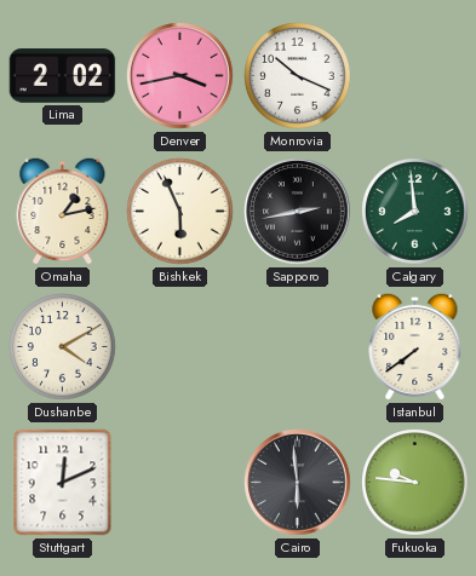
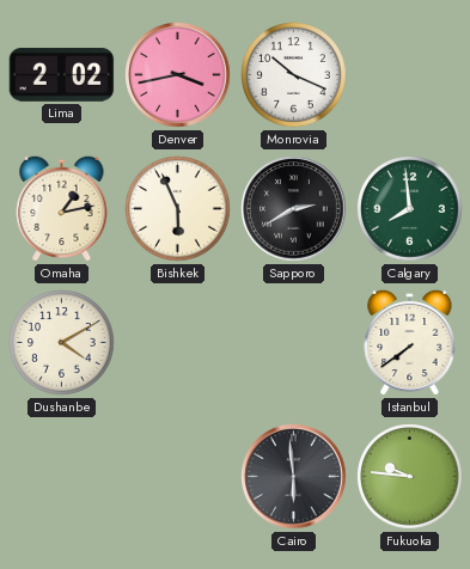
Sapporo: 2:43 -> 2:40 (294, 209)
Stuttgart: 12:11 -> none (63, 483)
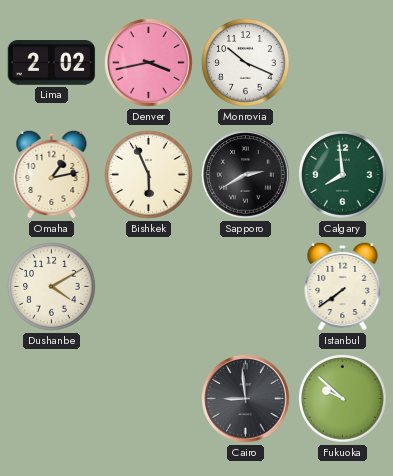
Cairo: 5:59 -> 8:59 (246, 399)
Fukuoka: 9:46 -> 9:52 (343, 399)
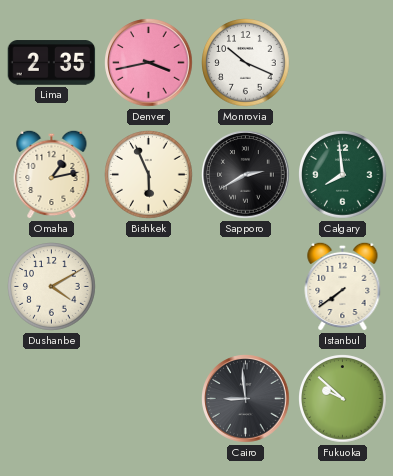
Lima: 2:02 -> 2:35 (52, 63)
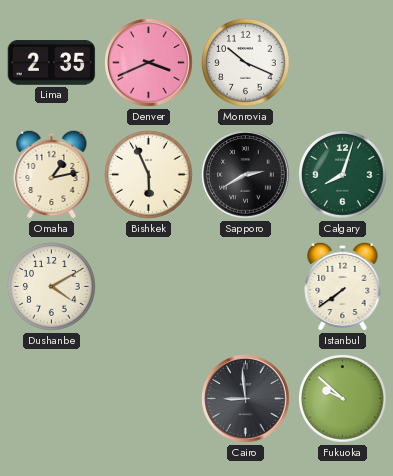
Denver: 3:43 -> 3:41 (149, 63)
Calgary: 7:59 -> 8:03 (343, 175)
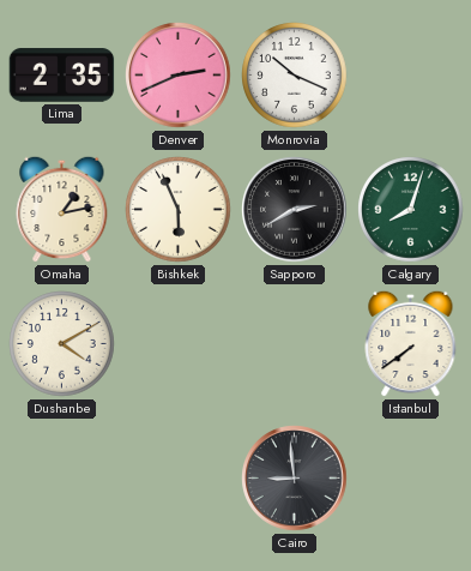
Denver: 3:41 -> 2:41 (179, 76)
Fukuoka: 9:52 -> none (343, 399)
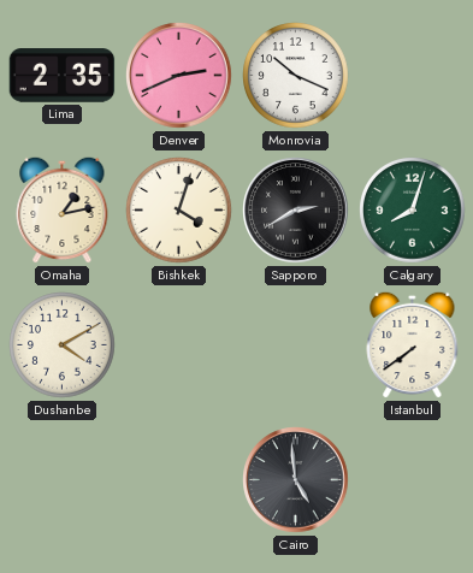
Bishkek: 5:56 -> 4:03 (179, 211)
Cairo: 8:59 -> 4:59 (296, 480)
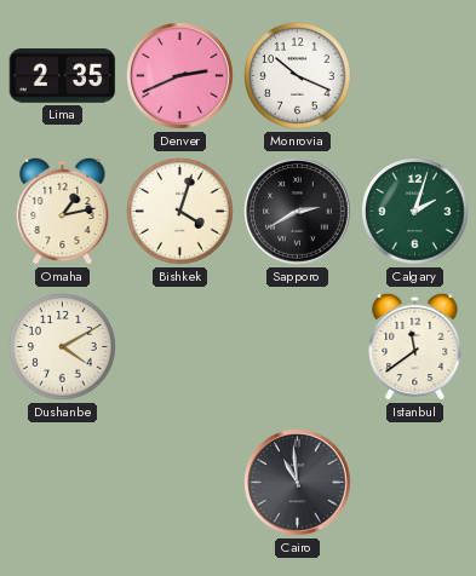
Calgary: 8:03 -> 2:03 (415, 212)
Istanbul: 7:39 -> 11:39 (415, 346)
Cairo: 4:59 -> 10:59 (298, 483)
